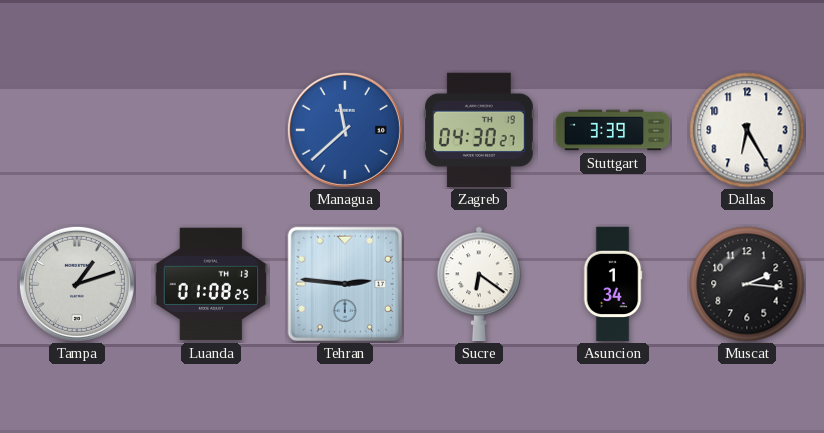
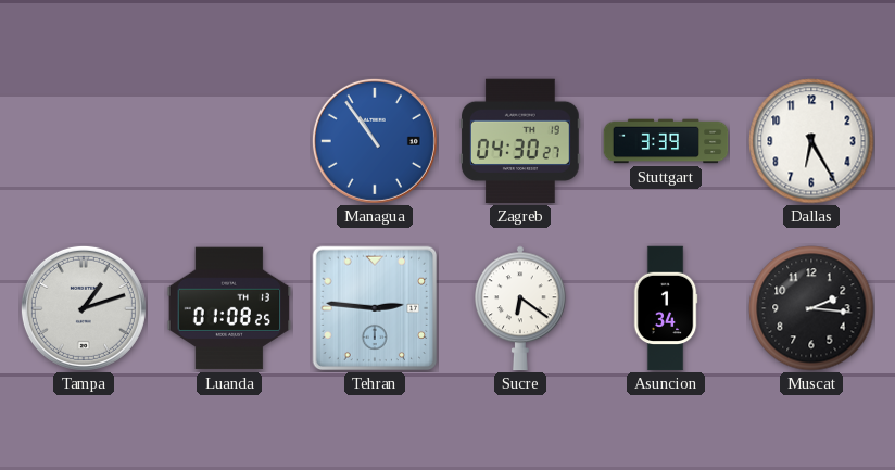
Managua: 11:38 -> 10:54 (375, 141)
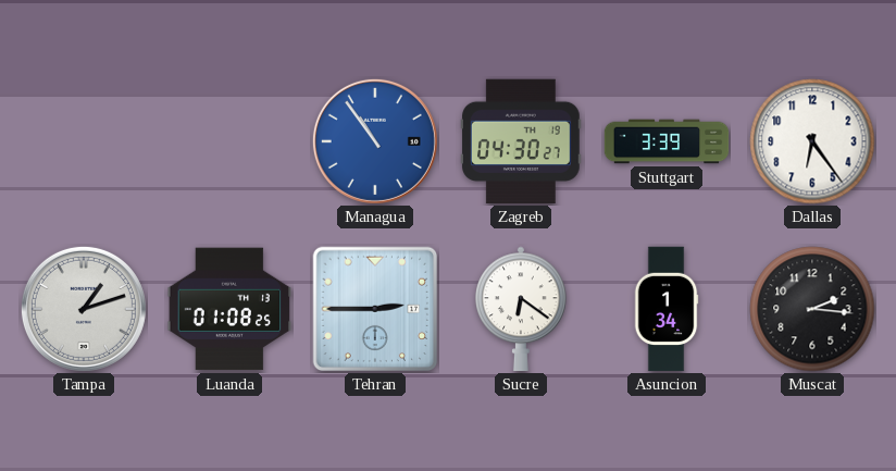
Dallas: 6:25 -> 6:24 (812, 141)
Tehran: 2:46 -> 2:45 (375, 309)
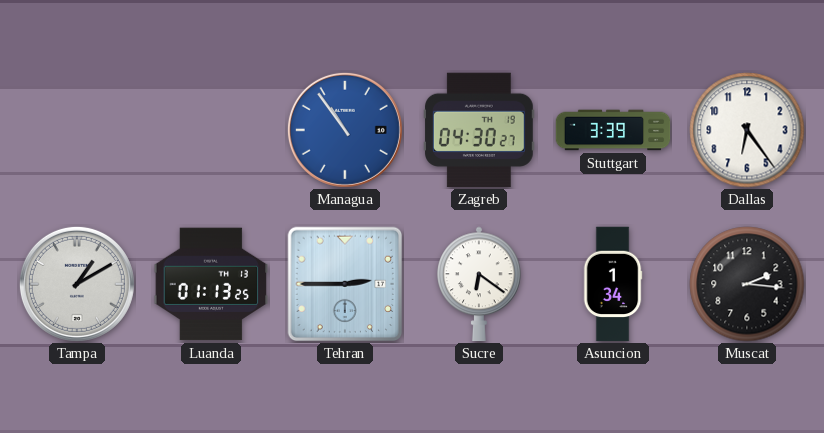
Tampa: 1:12 -> 1:10 (77, 284)
Luanda: 01:08 -> 01:13 (211, 284)
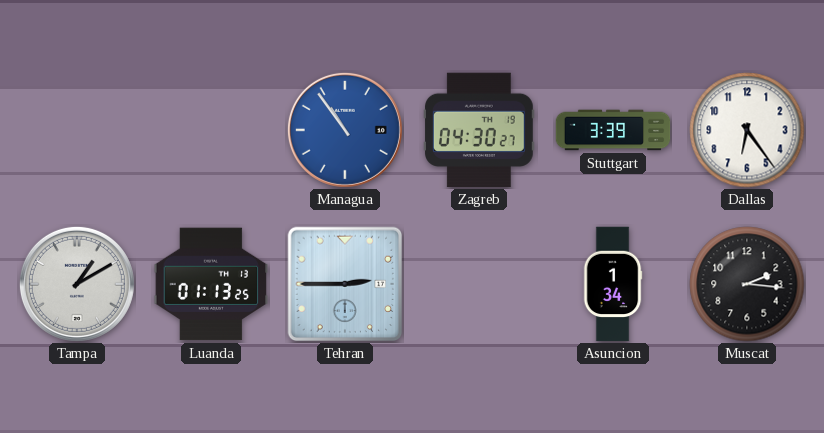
Sucre: 6:21 -> none (480, 284)
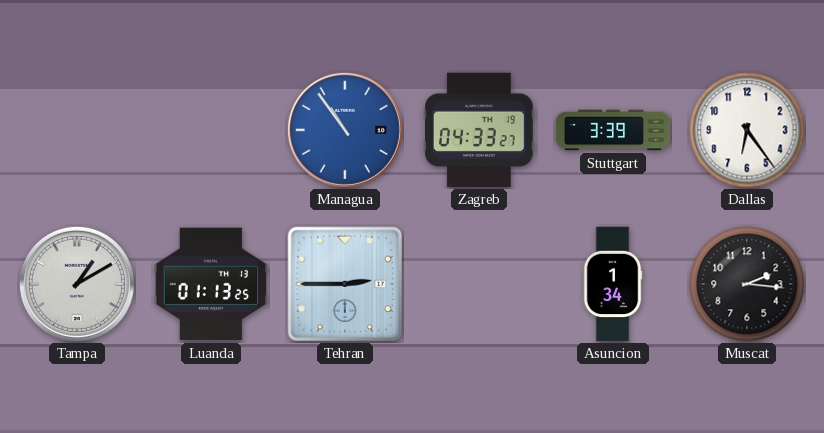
Zagreb: 04:30 -> 04:33 (480, 130)
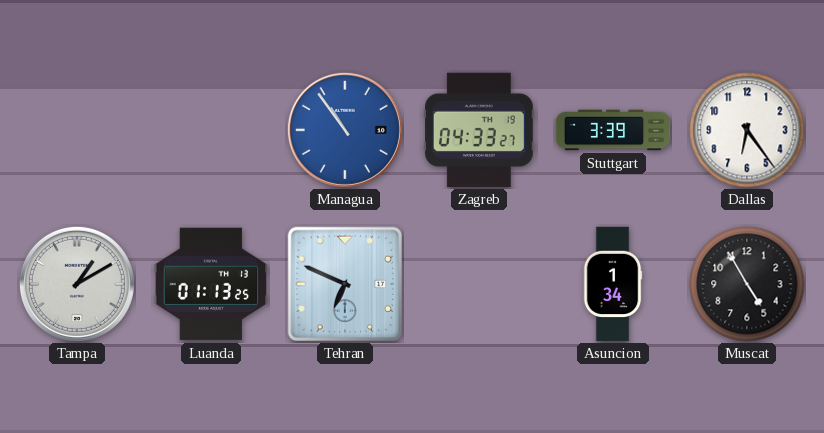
Tehran: 2:45 -> 6:49 (345, 284)
Muscat: 2:16 -> 4:55 (747, 284)
